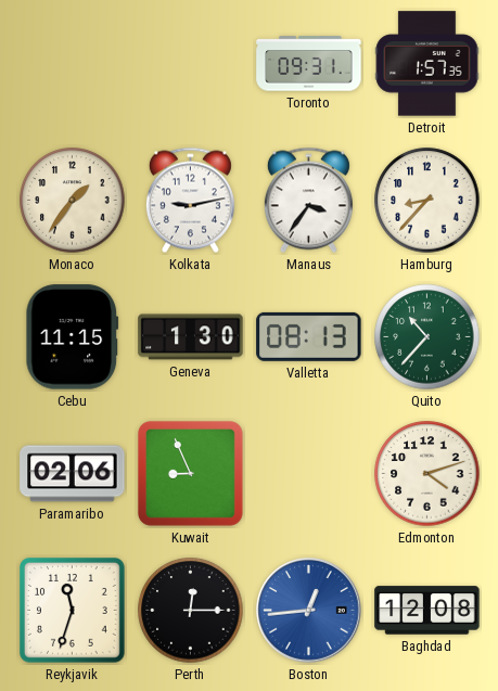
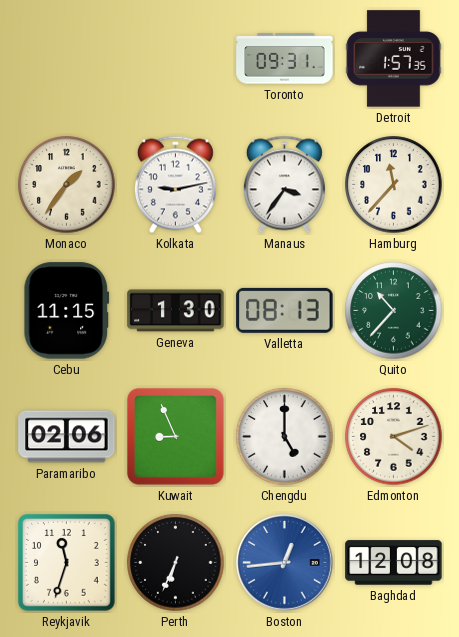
Hamburg: 8:37 -> 11:37 (394, 185)
Chengdu: none -> 5:00 (285, 437)
Perth: 12:15 -> 6:34 (176, 563)
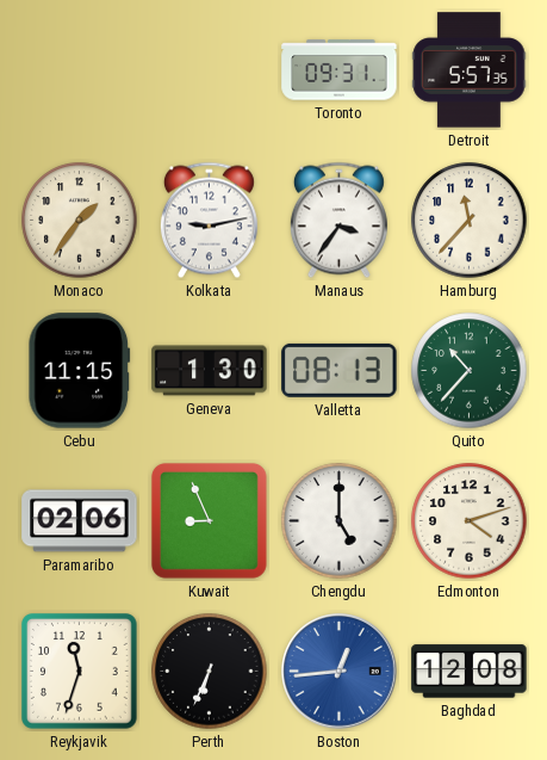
Detroit: 1:57 -> 5:57 (470, 70)
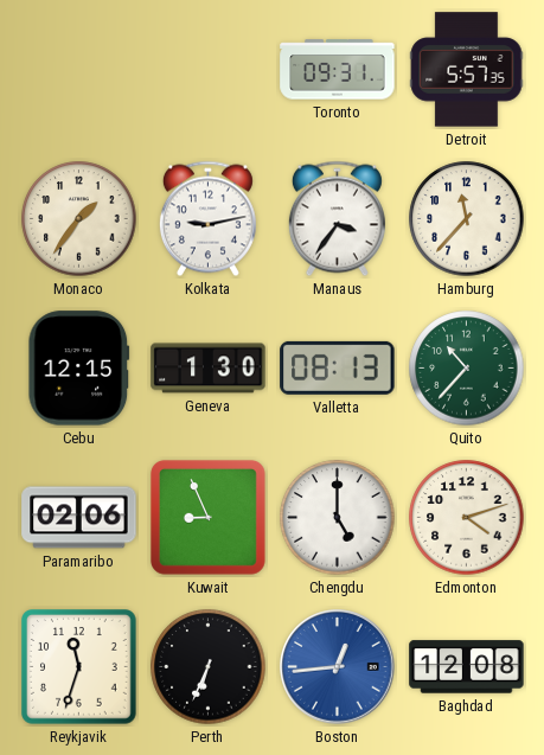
Cebu: 11:15 -> 12:15 (79, 369)
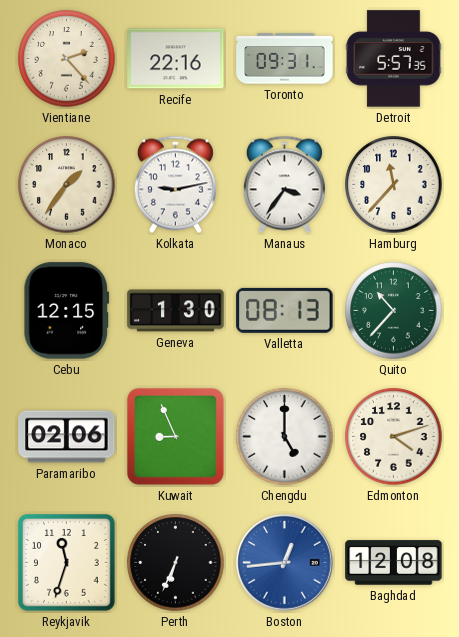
Vientiane: none -> 2:23 (67, 59)
Recife: none -> 22:16 (176, 59)
